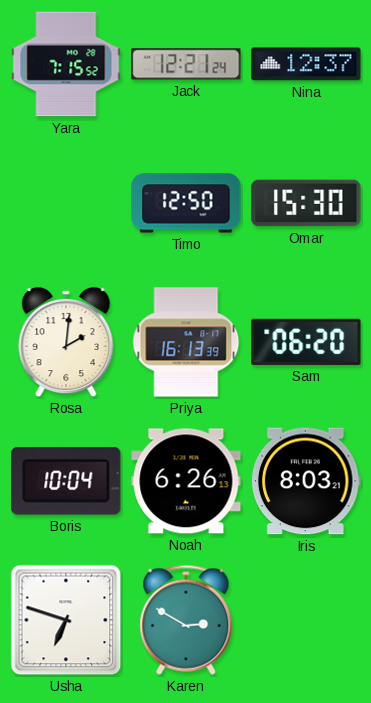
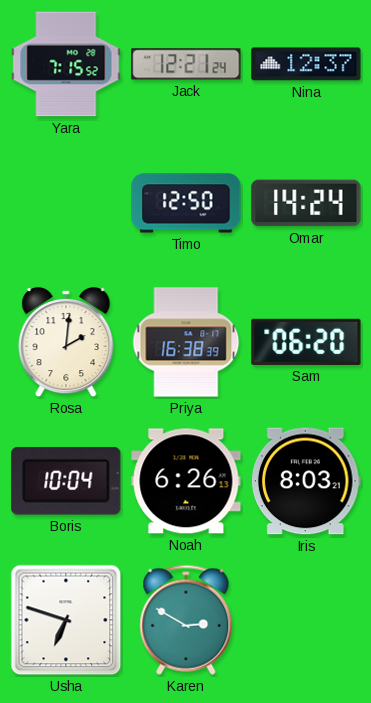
Omar: 15:30 -> 14:24 (306, 203)
Priya: 16:13 -> 16:38 (186, 342)
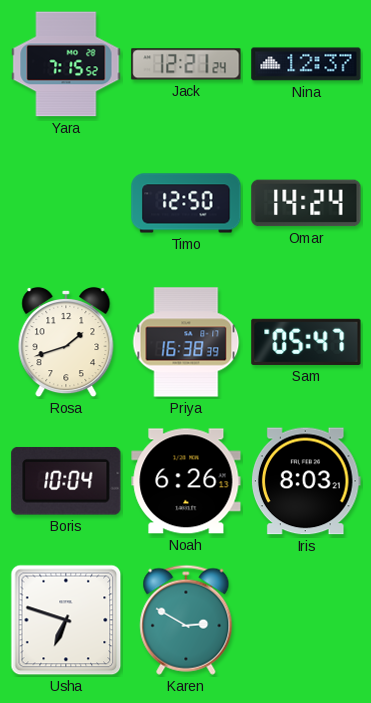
Rosa: 2:01 -> 1:42 (66, 342)
Sam: 06:20 -> 05:47 (306, 342)
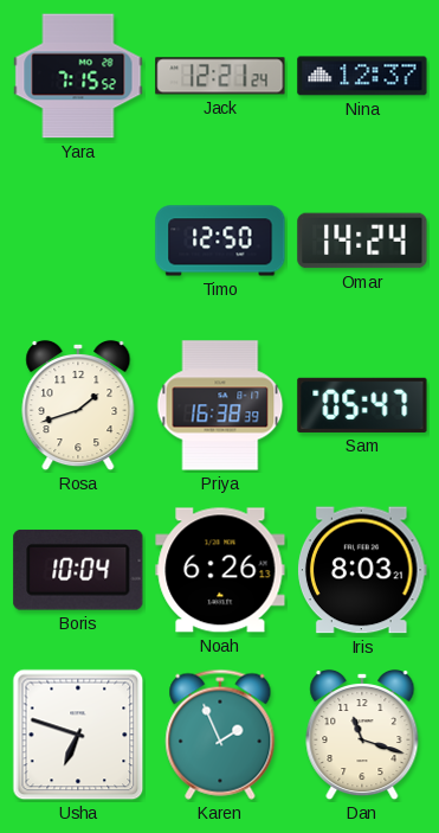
Karen: 2:50 -> 1:56 (220, 735)
Dan: none -> 11:18 (362, 735)
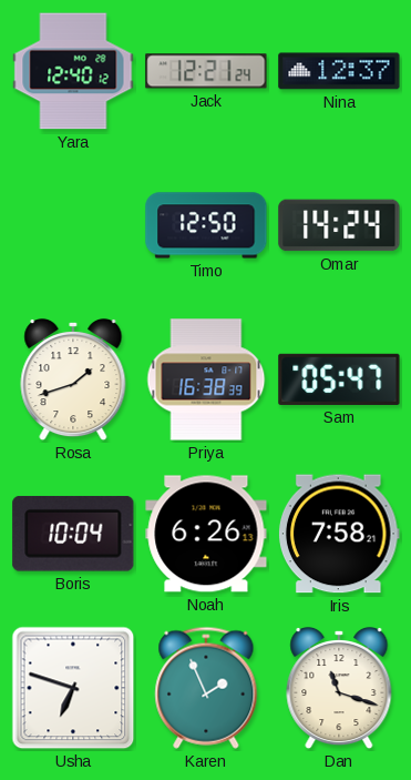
Yara: 7:15 -> 12:40 (73, 71)
Iris: 8:03 -> 7:58 (339, 534)
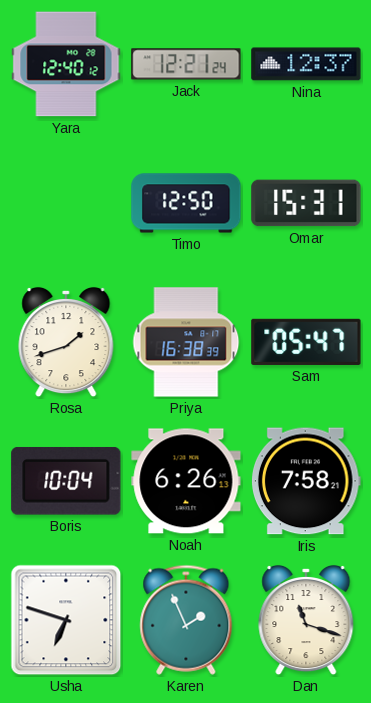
Omar: 14:24 -> 15:31 (306, 203)
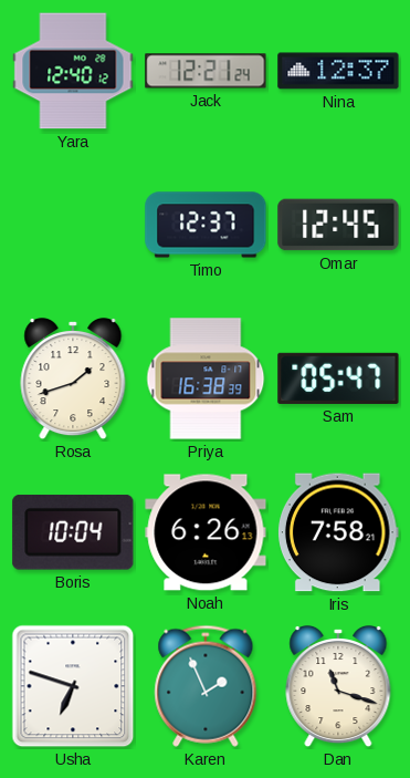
Timo: 12:50 -> 12:37 (206, 225)
Omar: 15:31 -> 12:45 (338, 225)
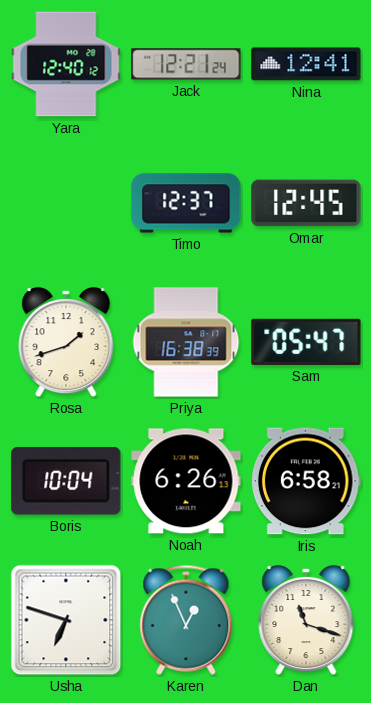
Nina: 12:37 -> 12:41 (306, 64)
Iris: 7:58 -> 6:58 (306, 481)
Karen: 1:56 -> 12:56 (186, 620)
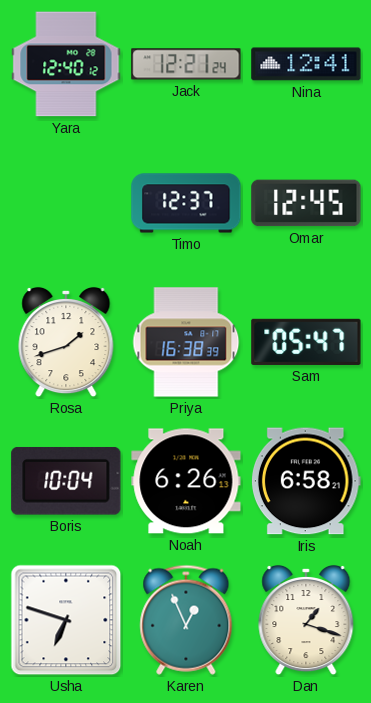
Dan: 11:18 -> 1:18 (306, 620)
